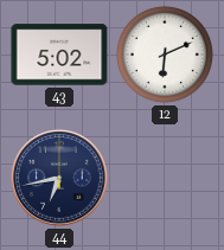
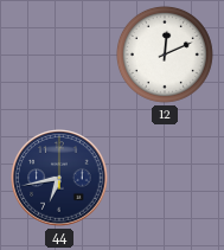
43: 5:02 -> none (59, 55)
12: 6:11 -> 12:11 (165, 55)
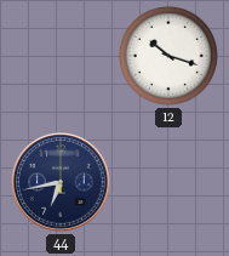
12: 12:11 -> 10:18 (168, 56)
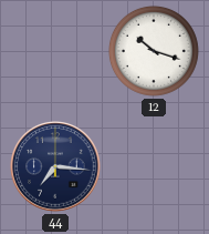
44: 6:43 -> 7:16 (55, 166)
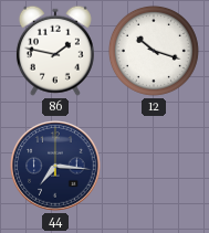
86: none -> 1:47 (55, 51)
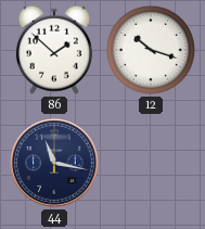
86: 1:47 -> 1:52 (54, 50)
44: 7:16 -> 11:17 (54, 163)
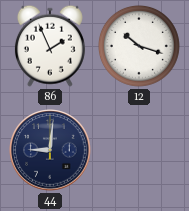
86: 1:52 -> 1:56 (50, 46)
44: 11:17 -> 9:01 (50, 150)
